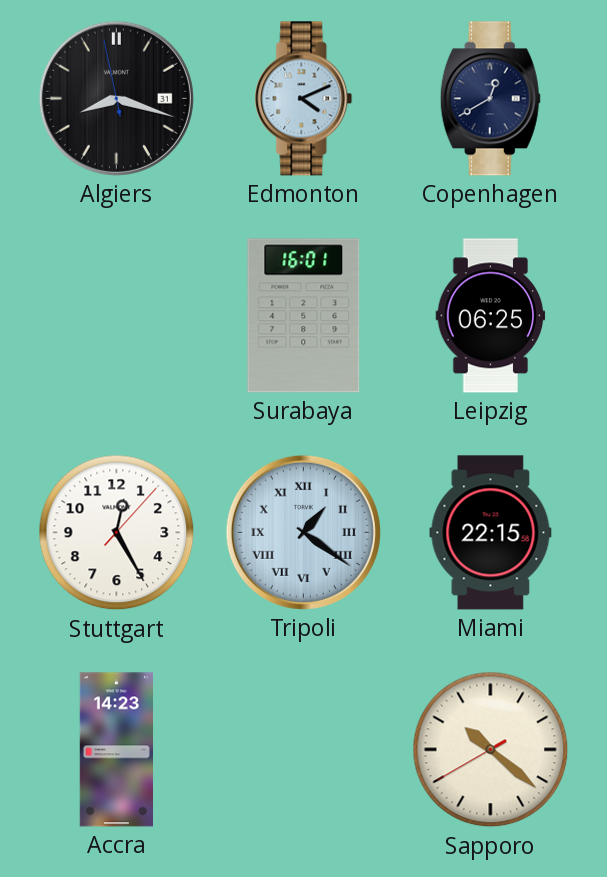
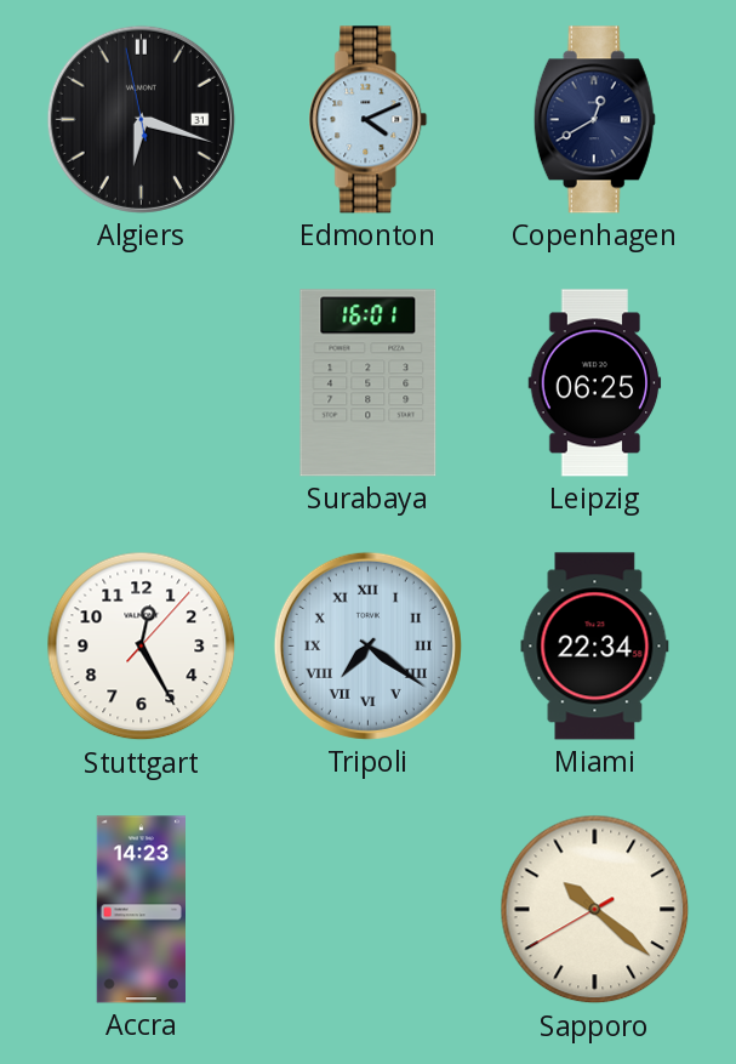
Algiers: 8:17 -> 6:17 (141, 119)
Tripoli: 1:21 -> 7:21 (367, 645)
Miami: 22:15 -> 22:34 (595, 647)
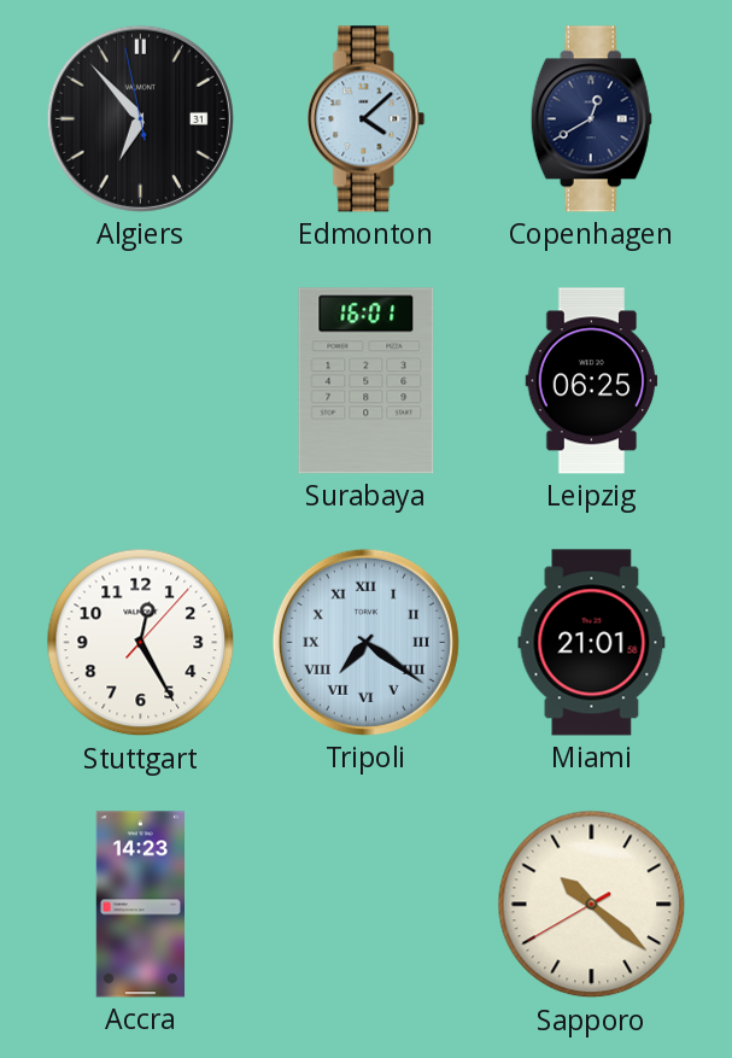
Algiers: 6:17 -> 6:52 (140, 118)
Edmonton: 4:11 -> 4:08 (367, 119)
Miami: 22:34 -> 21:01 (592, 643)
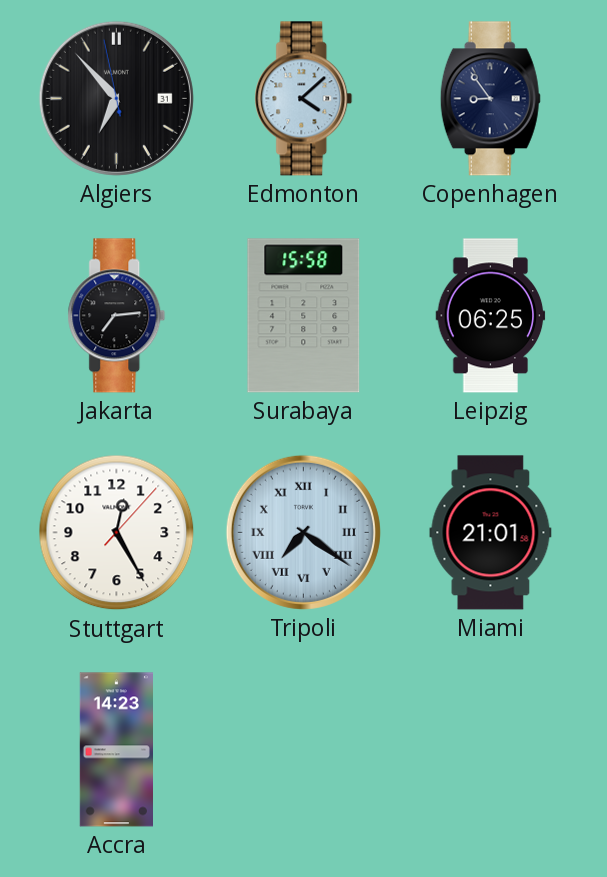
Copenhagen: 12:40 -> 8:54 (490, 99)
Jakarta: none -> 7:14 (117, 316)
Surabaya: 16:01 -> 15:58 (304, 316)
Sapporo: 10:21 -> none (592, 905)
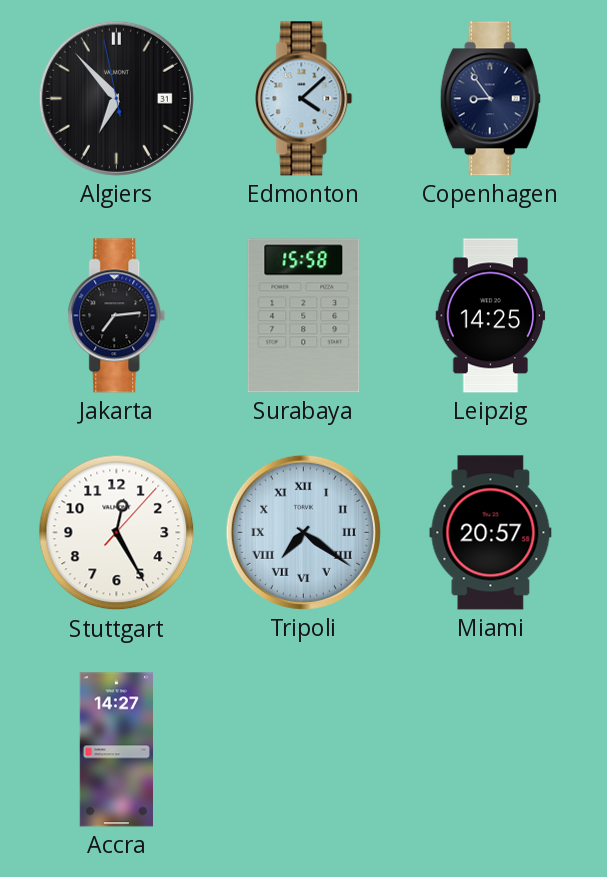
Leipzig: 06:25 -> 14:25 (491, 316)
Miami: 21:01 -> 20:57 (491, 533)
Accra: 14:23 -> 14:27 (116, 750)
